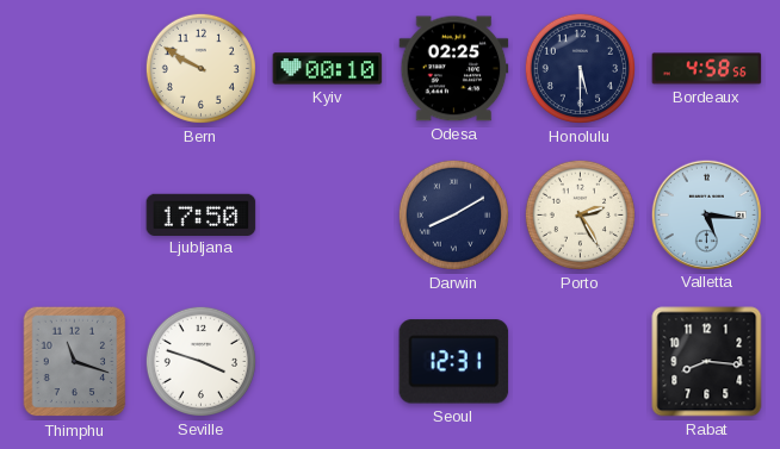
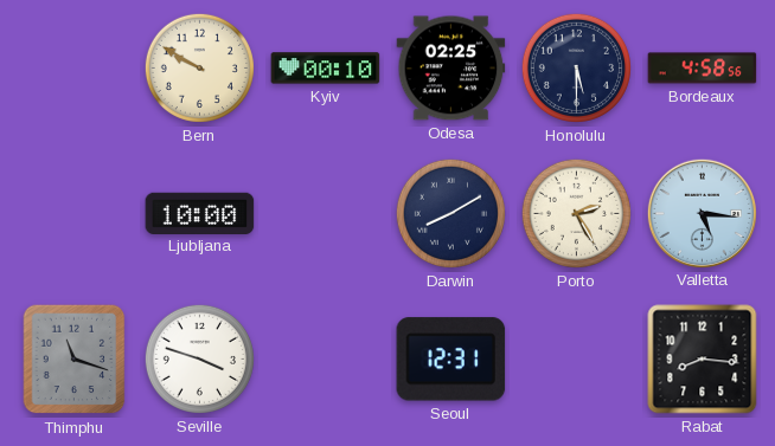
Ljubljana: 17:50 -> 10:00 (200, 213)
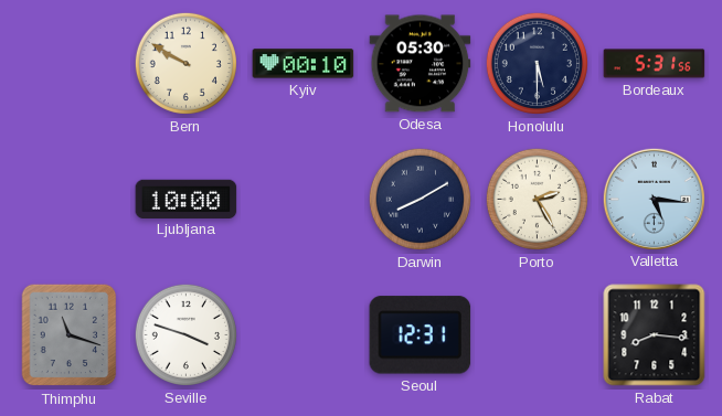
Odesa: 02:25 -> 05:30 (421, 64)
Bordeaux: 4:58 -> 5:31 (655, 64)
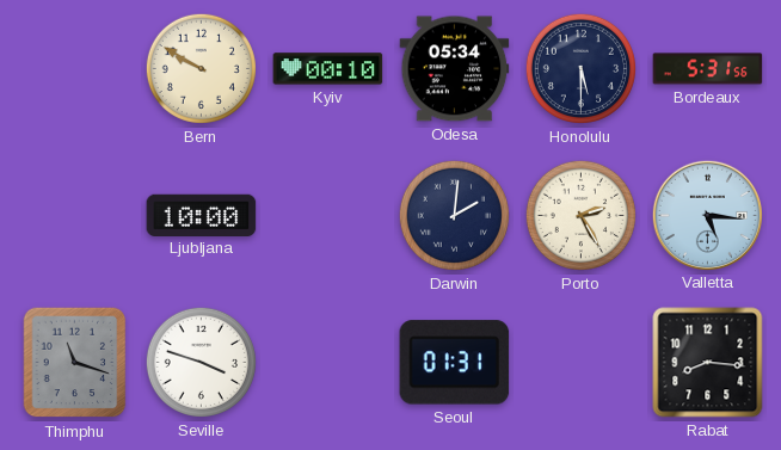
Odesa: 05:30 -> 05:34 (455, 69)
Darwin: 8:10 -> 2:01 (454, 215)
Seoul: 12:31 -> 01:31 (455, 363)
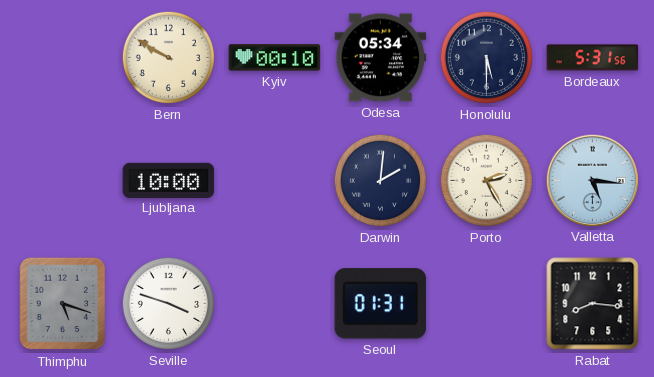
Thimphu: 11:18 -> 5:18 (63, 304)
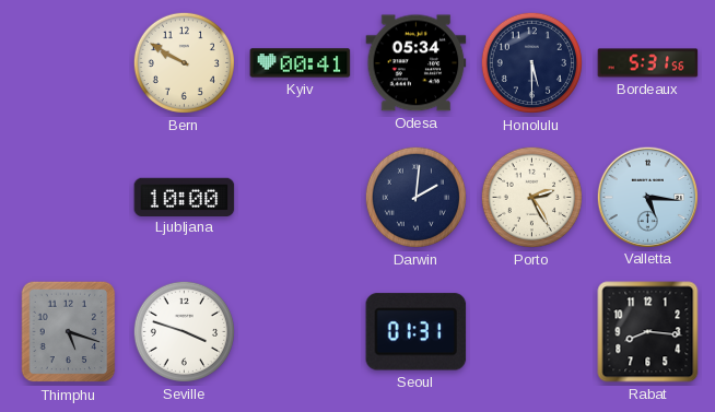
Kyiv: 00:10 -> 00:41 (301, 63)
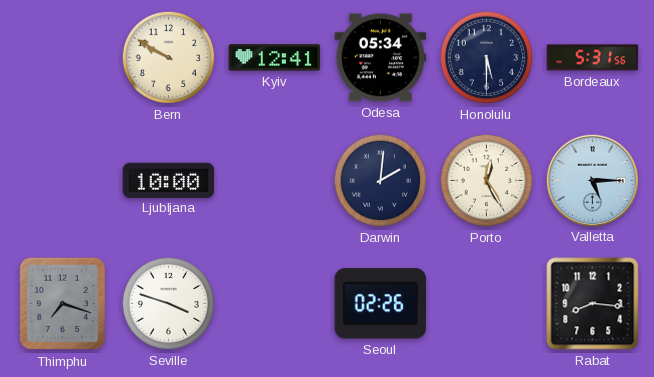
Kyiv: 00:41 -> 12:41 (275, 58)
Porto: 2:25 -> 12:25 (486, 180)
Valletta: 5:16 -> 5:15 (592, 180)
Thimphu: 5:18 -> 7:18 (63, 304)
Seoul: 01:31 -> 02:26 (381, 304)
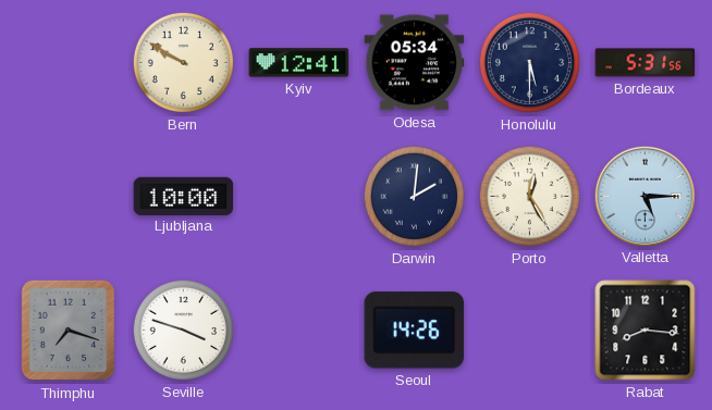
Seoul: 02:26 -> 14:26 (415, 331)
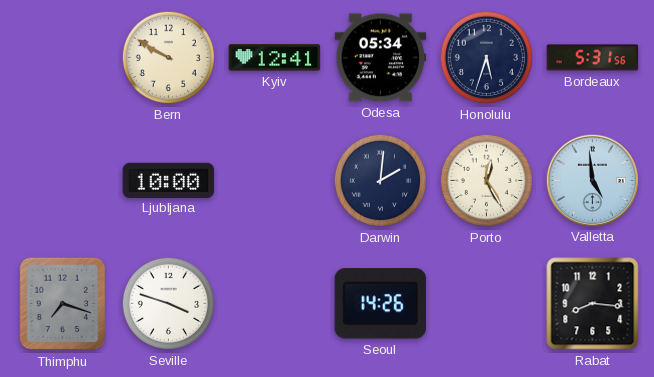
Honolulu: 5:30 -> 5:33 (486, 57)
Valletta: 5:15 -> 4:59 (592, 180)
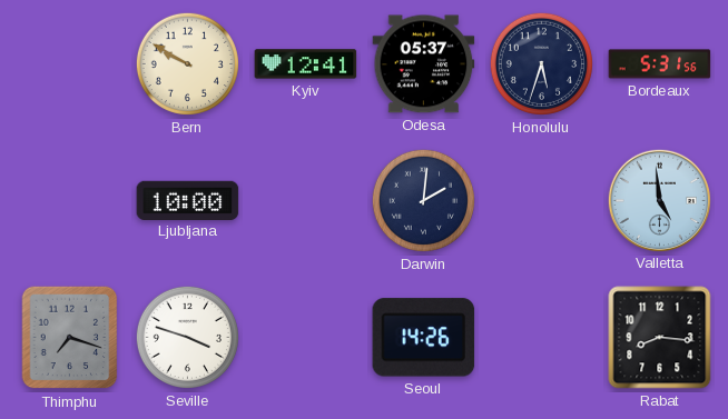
Odesa: 05:34 -> 05:37 (424, 64)
Porto: 12:25 -> none (486, 180)
